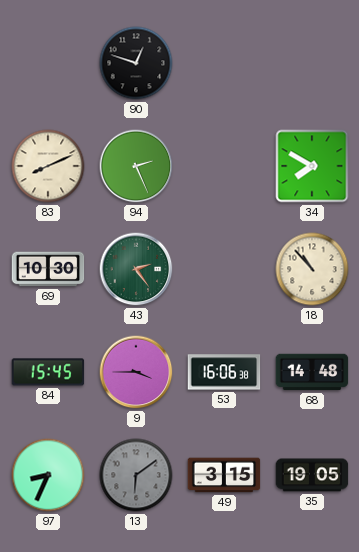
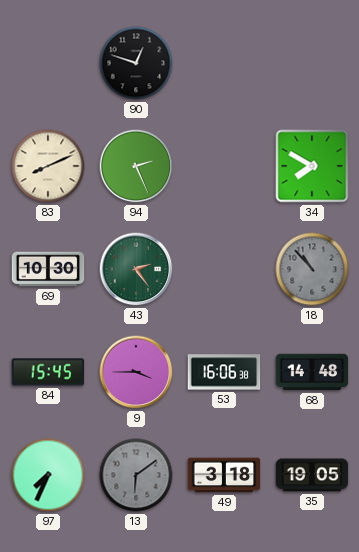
18 dial: cream -> grey (312, 269)
97: 8:34 -> 7:34 (48, 475)
49: 3:15 -> 3:18 (224, 475)
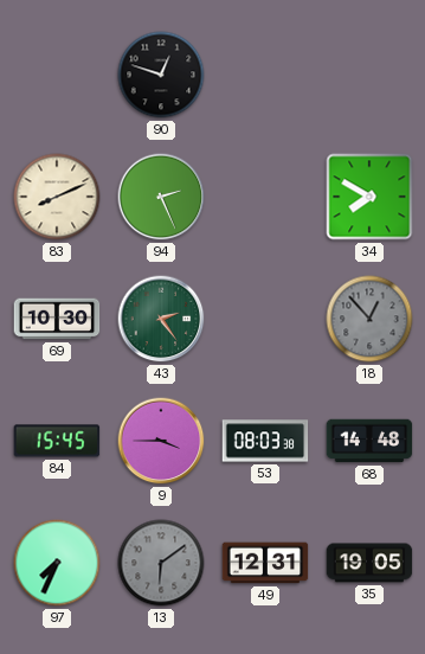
18: 10:53 -> 12:53 (369, 319)
53: 16:06 -> 08:03 (265, 441)
49: 3:18 -> 12:31 (265, 563)
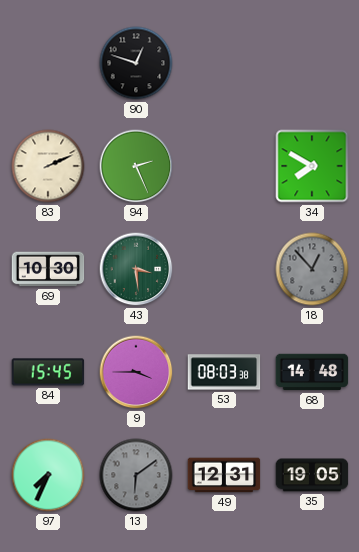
83: 8:11 -> 2:11 (48, 166)
43: 2:24 -> 3:29 (136, 269)
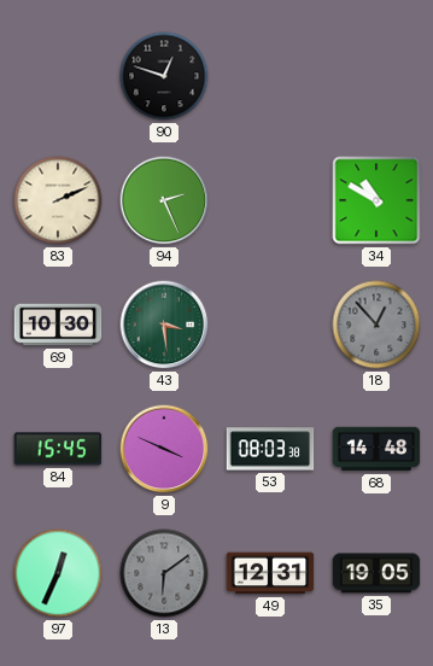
34: 7:50 -> 10:50 (376, 200)
9: 3:45 -> 3:49 (164, 449)
97: 7:34 -> 12:34 (58, 573)
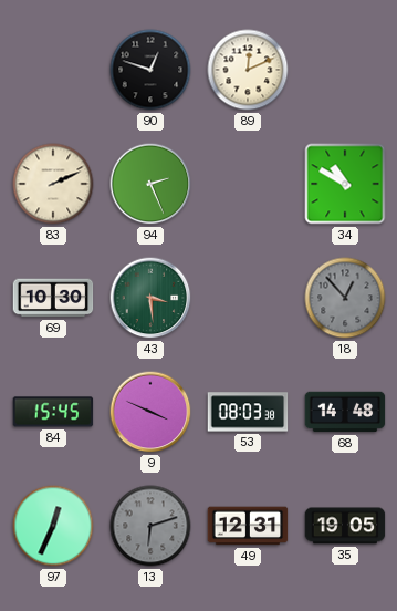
89: none -> 12:11 (248, 70)
13: 6:09 -> 6:12 (150, 526)
